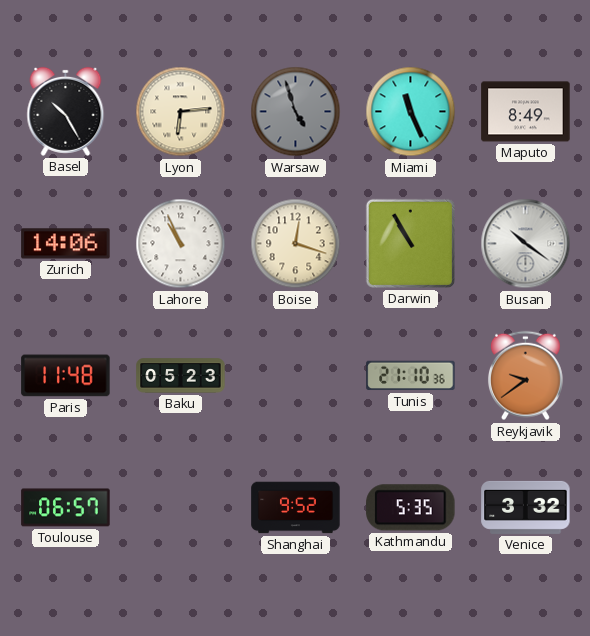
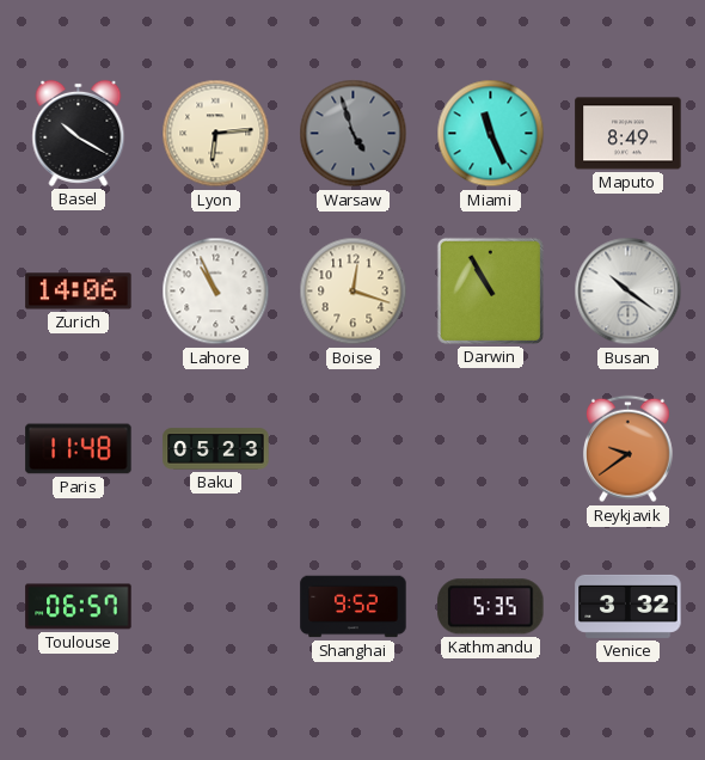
Basel: 10:25 -> 10:20 (79, 133)
Tunis: 21:10 -> none (411, 376)
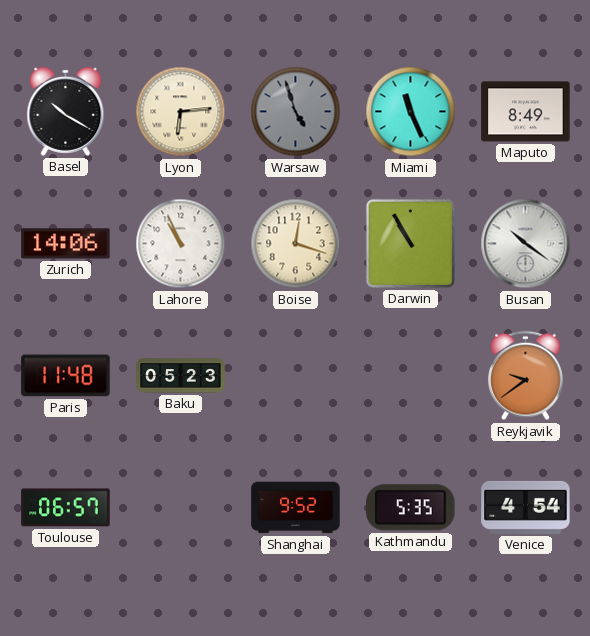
Venice: 3:32 -> 4:54 (526, 507)
